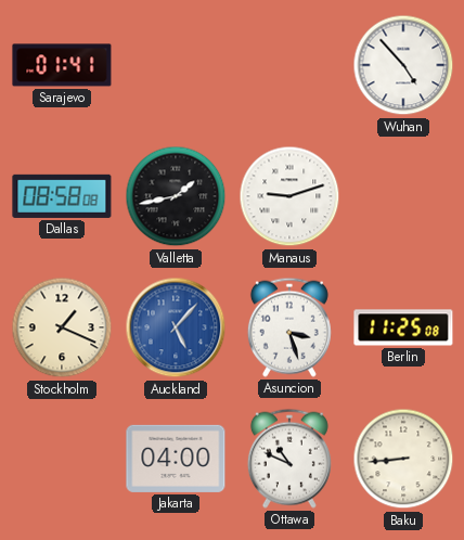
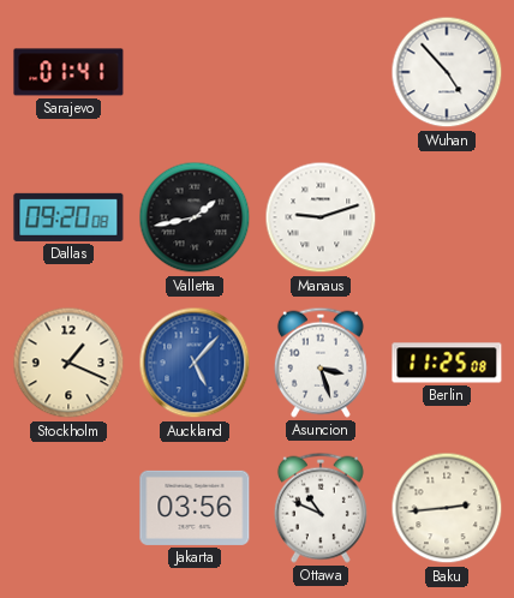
Dallas: 08:58 -> 09:20 (68, 217)
Jakarta: 04:00 -> 03:56 (195, 508)
Baku: 8:44 -> 2:44 (447, 508)
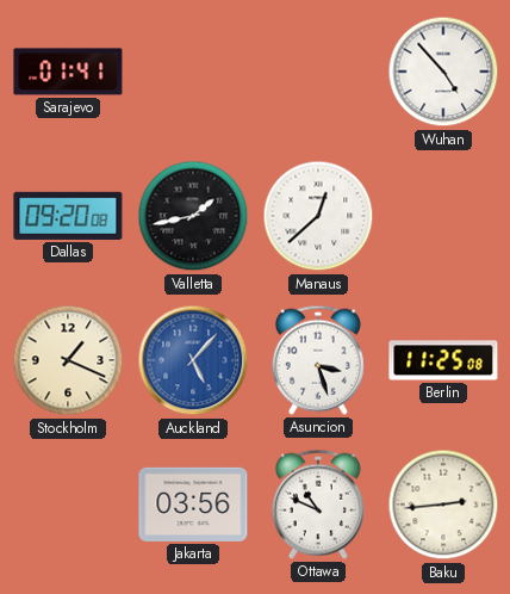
Manaus: 9:12 -> 12:38 (318, 216)
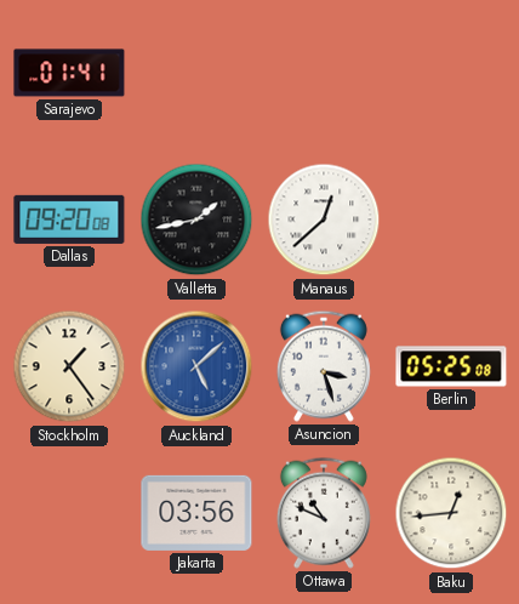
Wuhan: 4:53 -> none (443, 72)
Stockholm: 1:19 -> 1:24 (69, 366)
Auckland: 5:07 -> 5:08 (196, 366)
Berlin: 11:25 -> 05:25 (451, 366)
Baku: 2:44 -> 12:44 (451, 513)
